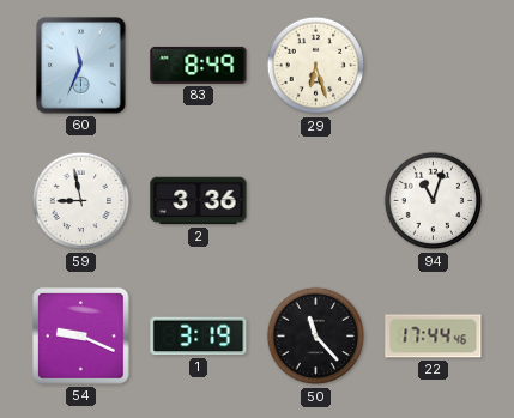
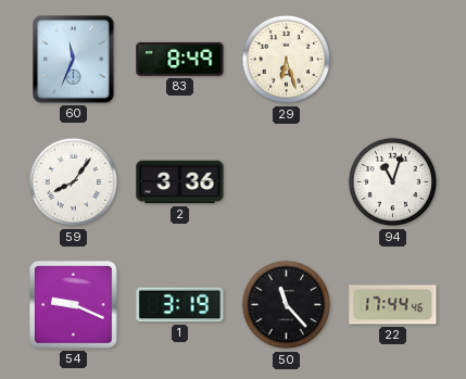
59: 8:58 -> 8:06 (74, 182)
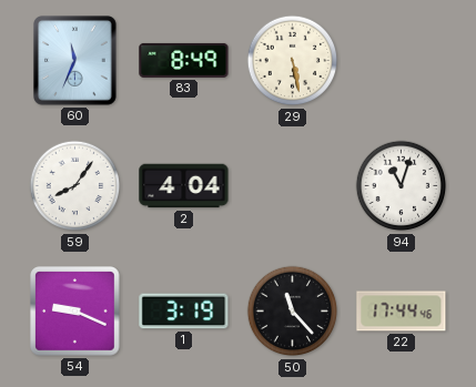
29: 6:27 -> 5:28 (293, 61)
2: 3:36 -> 4:04 (184, 186)
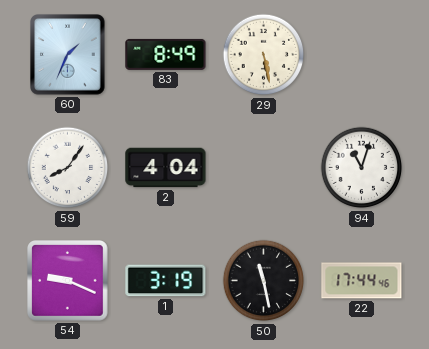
60: 11:34 -> 1:34 (68, 55)
50: 11:23 -> 11:28 (264, 281)
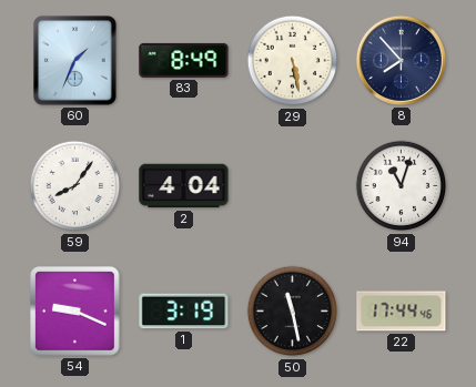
8: none -> 7:53 (401, 60)
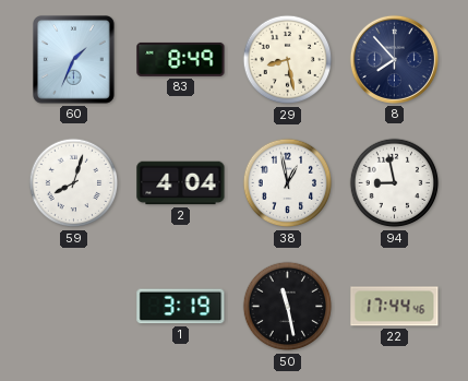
29: 5:28 -> 8:28 (288, 60)
59: 8:06 -> 8:03 (74, 183)
38: none -> 12:58 (288, 183)
94: 11:03 -> 8:58 (395, 183)
54: 9:19 -> none (75, 312)
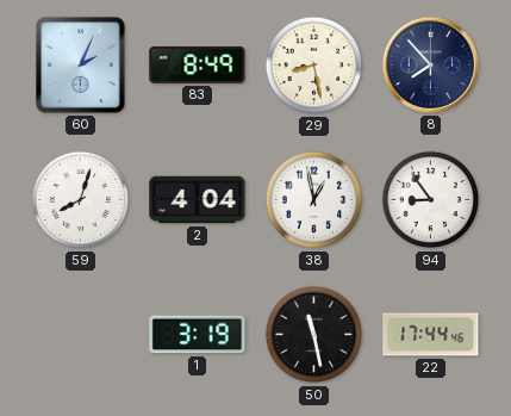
60: 1:34 -> 2:04 (81, 66)
94: 8:58 -> 8:54 (431, 200)
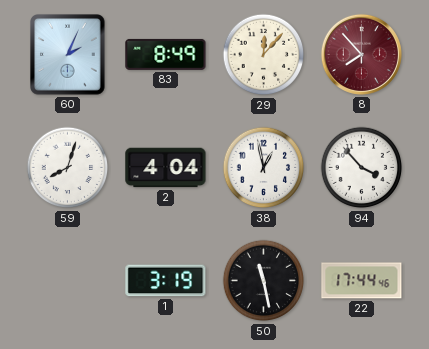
29: 8:28 -> 12:07 (264, 55)
8 dial: navy -> burgundy (361, 54)
94: 8:54 -> 3:53 (362, 168)
